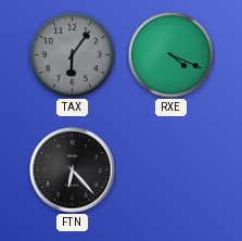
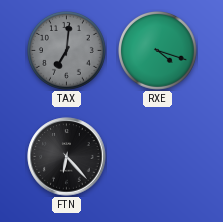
TAX: 6:06 -> 7:01 (67, 51)
RXE: 4:19 -> 4:18 (158, 51)
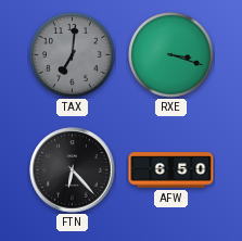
RXE: 4:18 -> 3:18 (171, 55)
AFW: none -> 6:50 (171, 170)
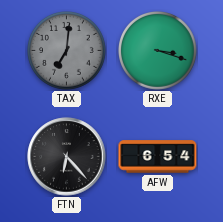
AFW: 6:50 -> 6:54 (158, 157)
